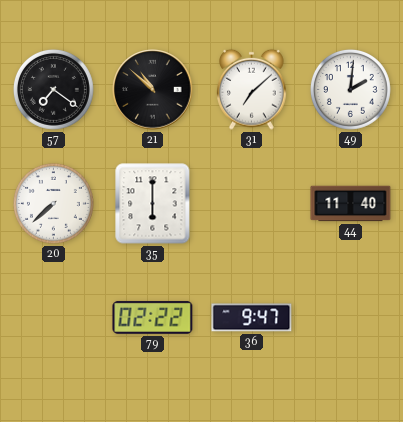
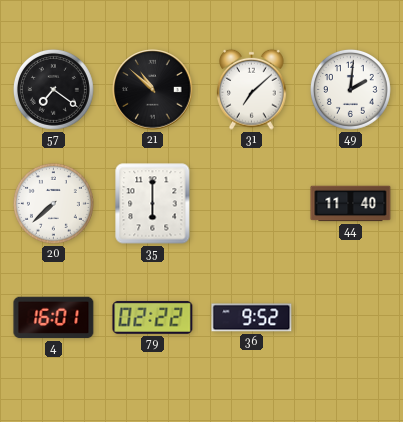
4: none -> 16:01 (54, 318)
36: 9:47 -> 9:52 (252, 318)
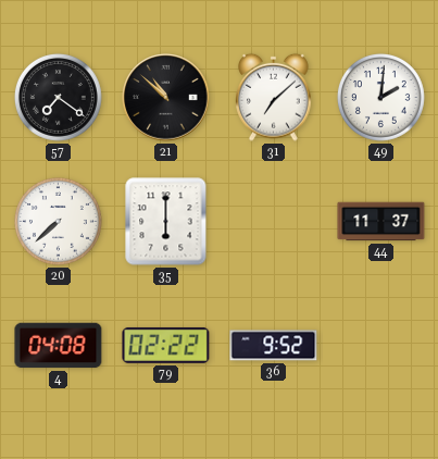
44: 11:40 -> 11:37 (381, 222)
4: 16:01 -> 04:08 (59, 346)
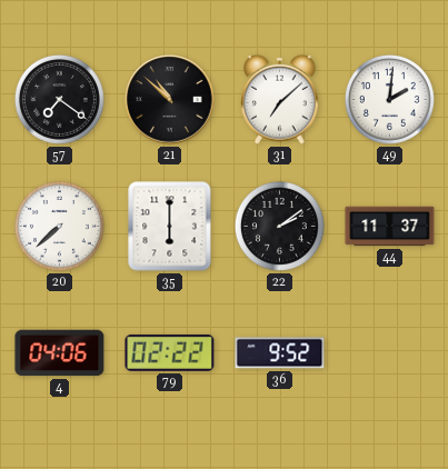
22: none -> 2:09 (279, 226)
4: 04:08 -> 04:06 (60, 353)
